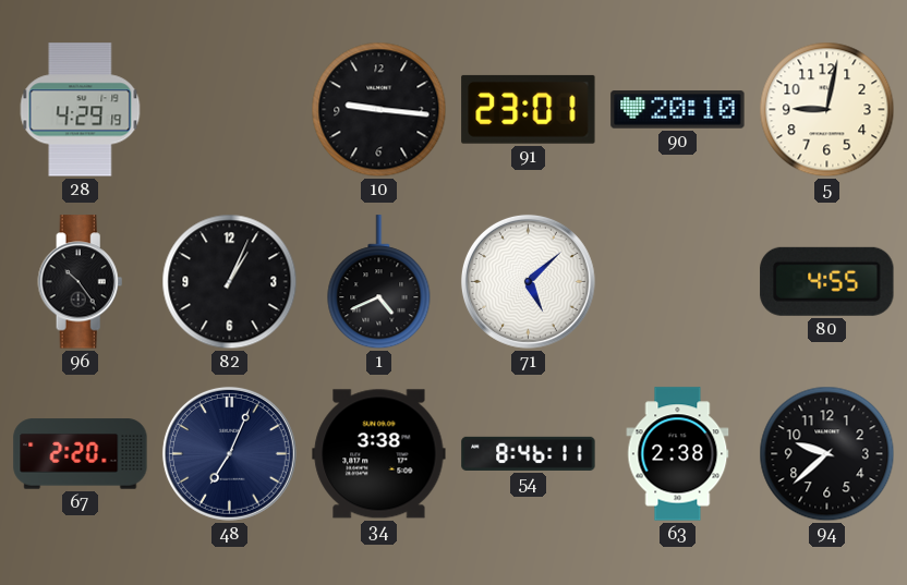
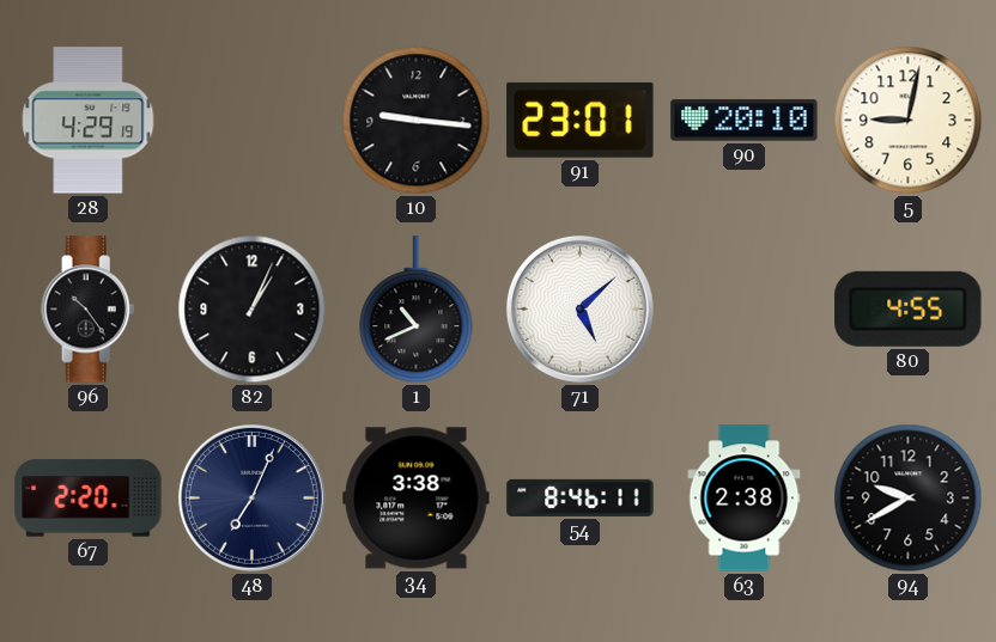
1: 4:41 -> 10:41 (417, 310)
94: 9:38 -> 9:40 (909, 499)
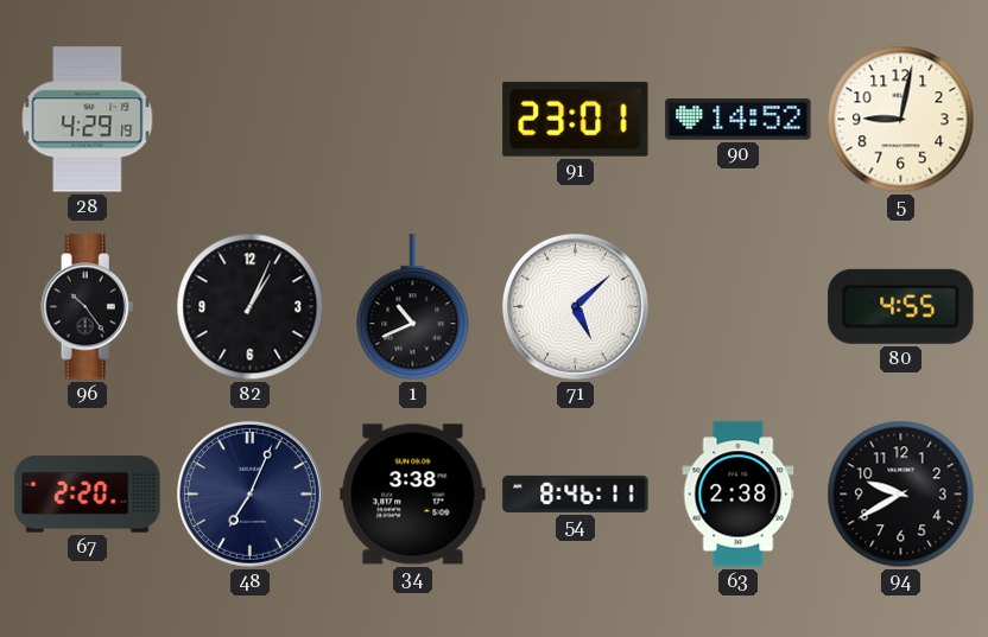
10: 9:16 -> none (417, 121)
90: 20:10 -> 14:52 (739, 120)
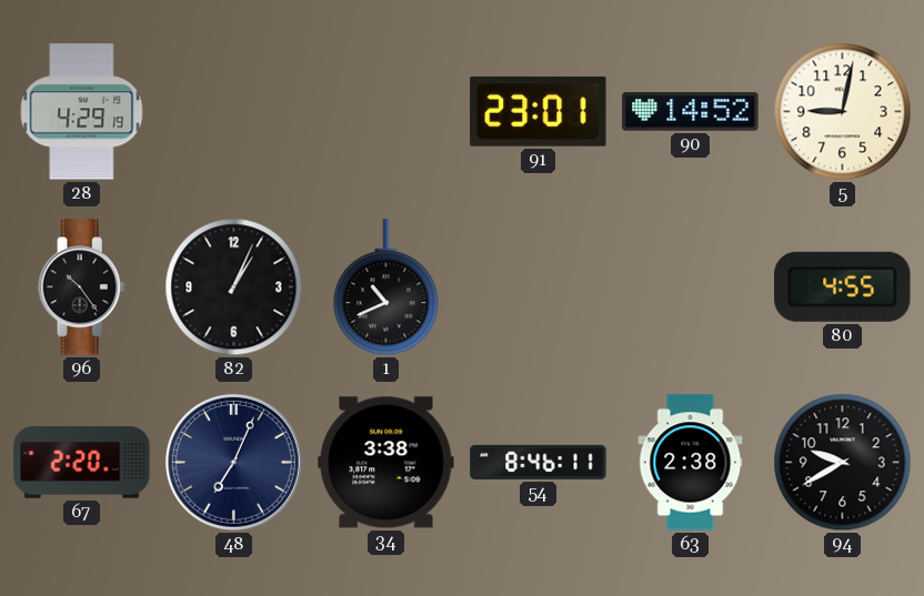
71: 5:08 -> none (575, 306)
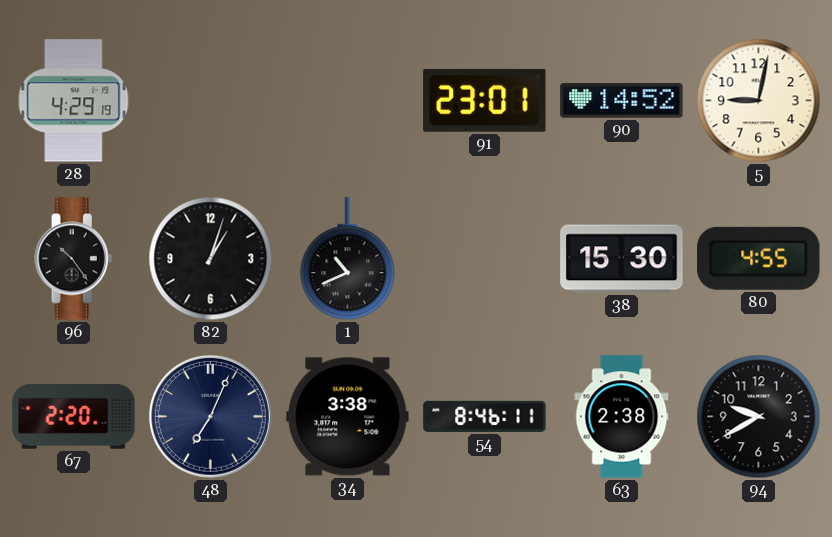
82: 1:04 -> 1:03 (211, 259)
38: none -> 15:30 (622, 259)
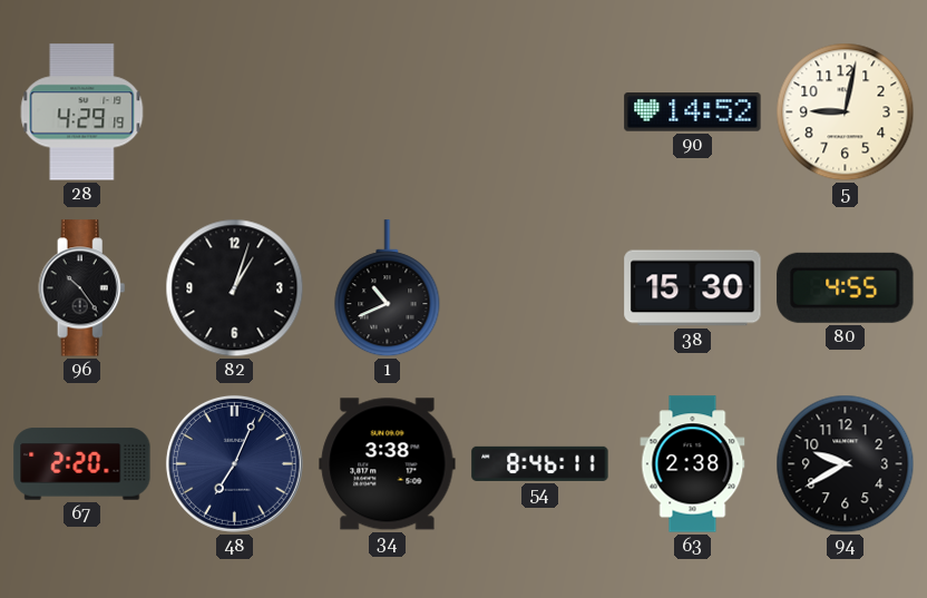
91: 23:01 -> none (485, 100)
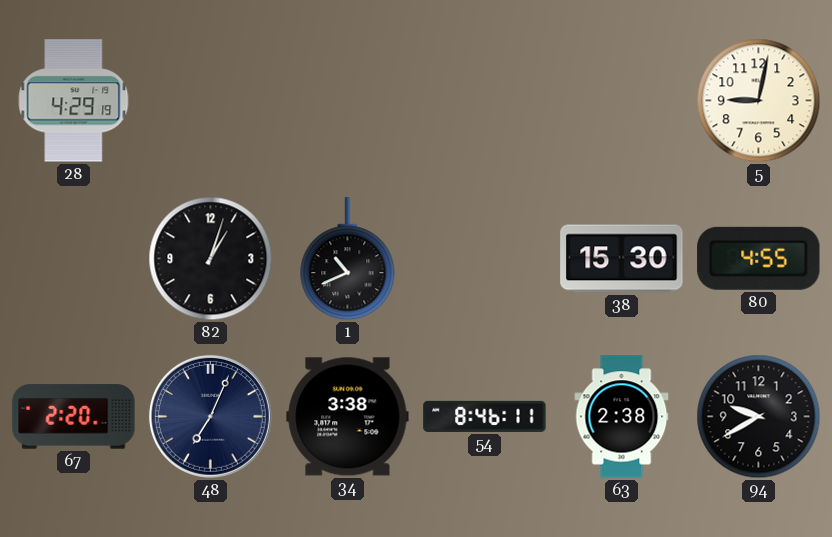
90: 14:52 -> none (693, 112)
96: 10:24 -> none (82, 288)
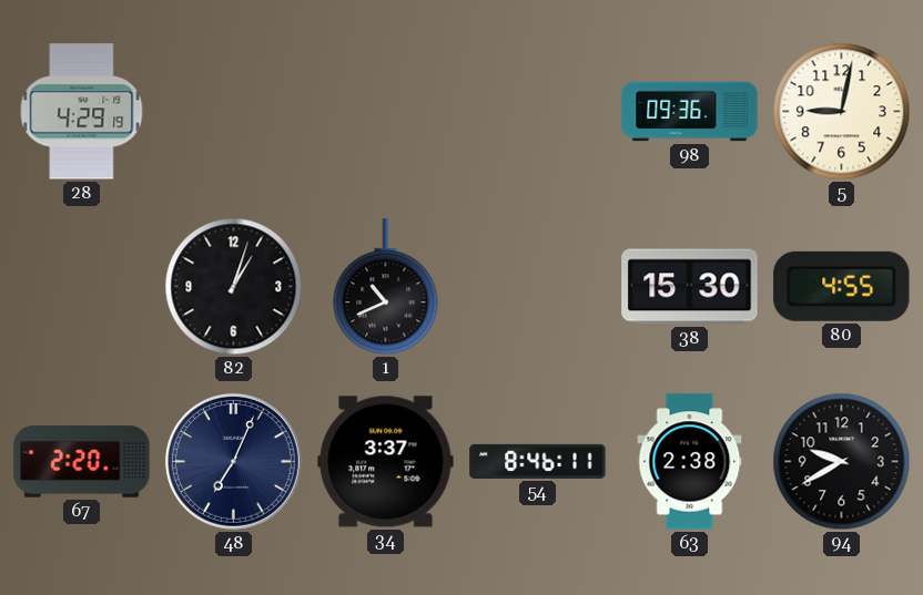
98: none -> 09:36 (690, 112)
34: 3:38 -> 3:37 (386, 462)
